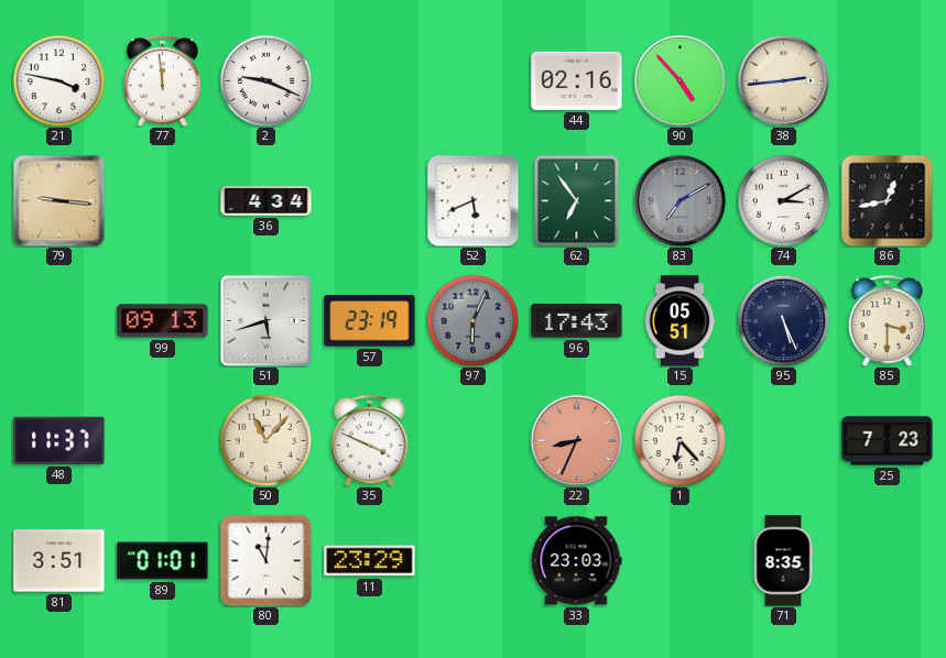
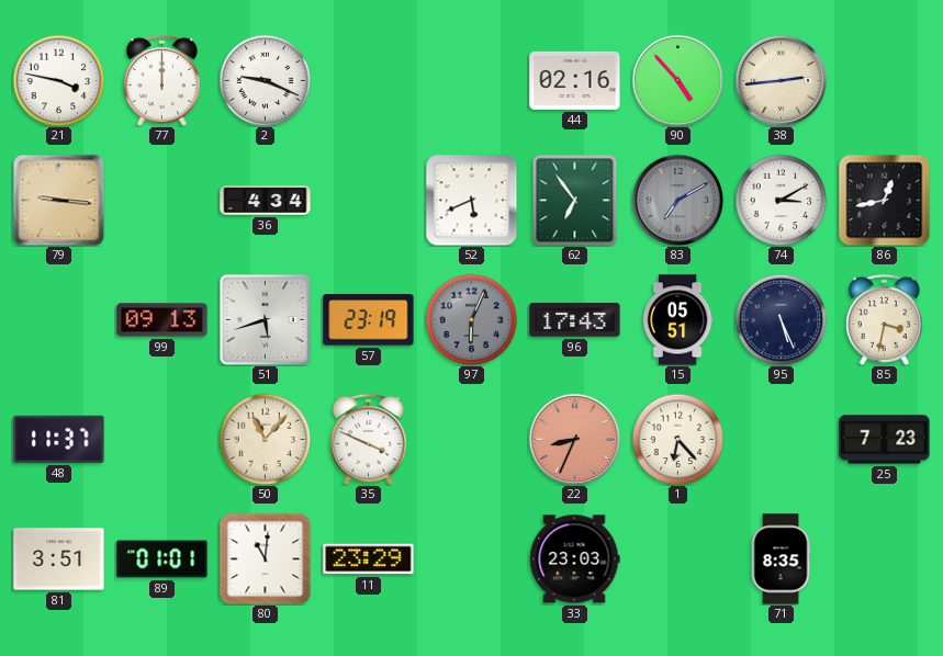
77: 11:59 -> 12:00 (161, 80)
85: 3:30 -> 3:32 (884, 319)
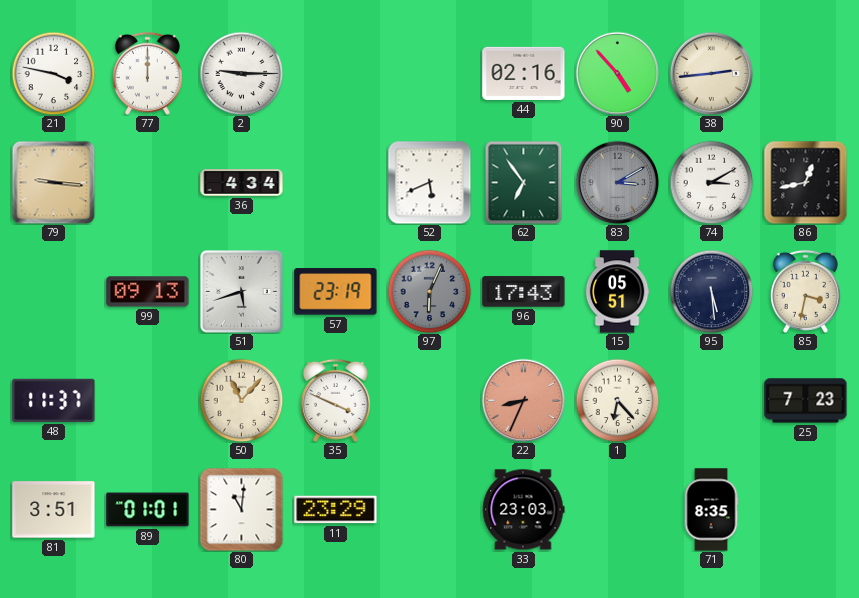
2: 9:19 -> 9:15 (241, 73)
83: 7:10 -> 3:10 (617, 182)
95: 5:26 -> 5:29 (711, 291)
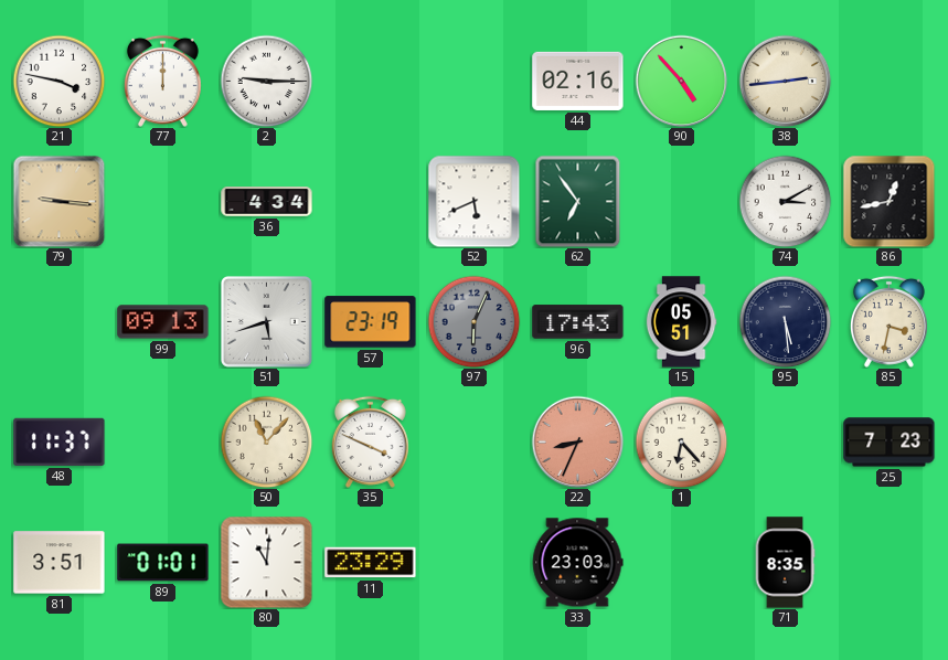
83: 3:10 -> none (617, 182)
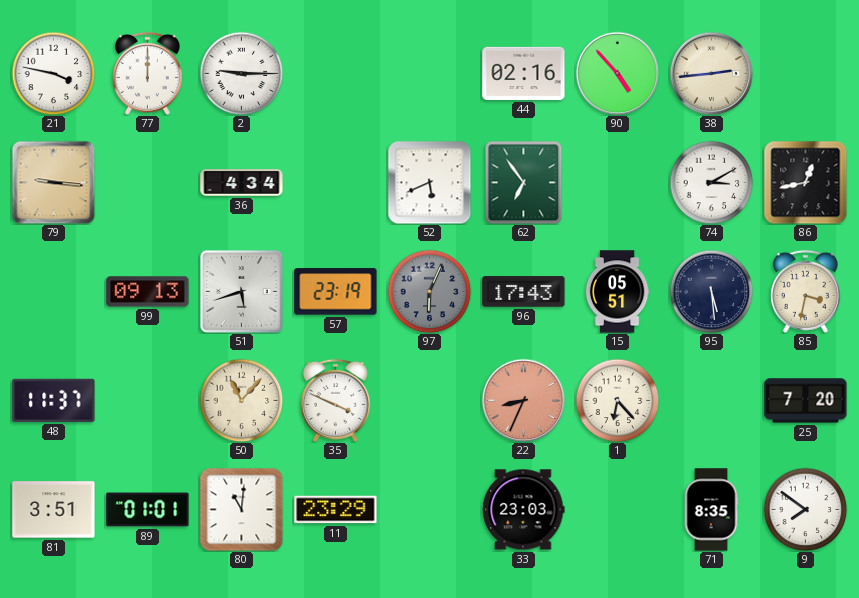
25: 7:23 -> 7:20 (806, 401)
9: none -> 7:51 (805, 509)
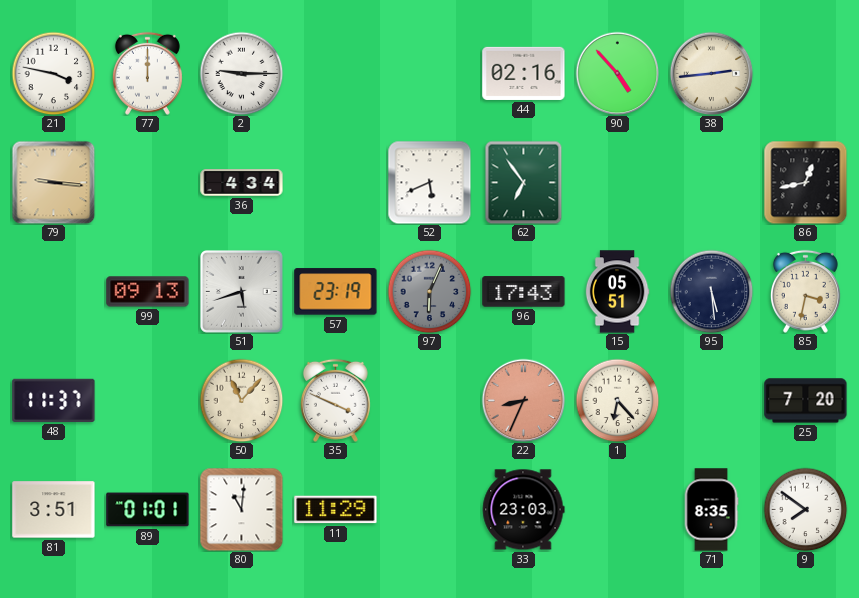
74: 3:10 -> none (711, 182)
11: 23:29 -> 11:29 (336, 510)
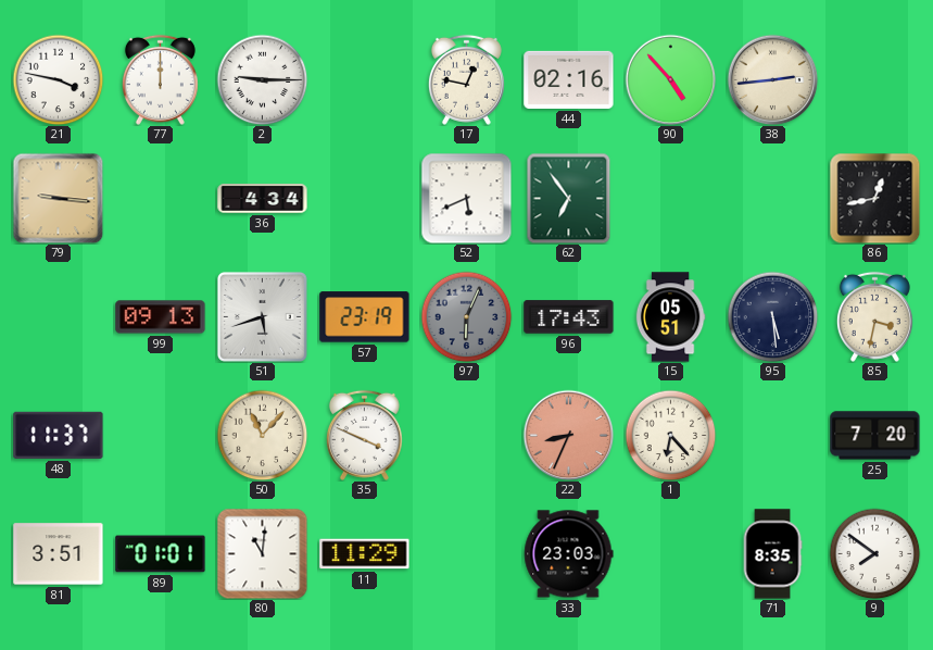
17: none -> 12:47 (466, 79)
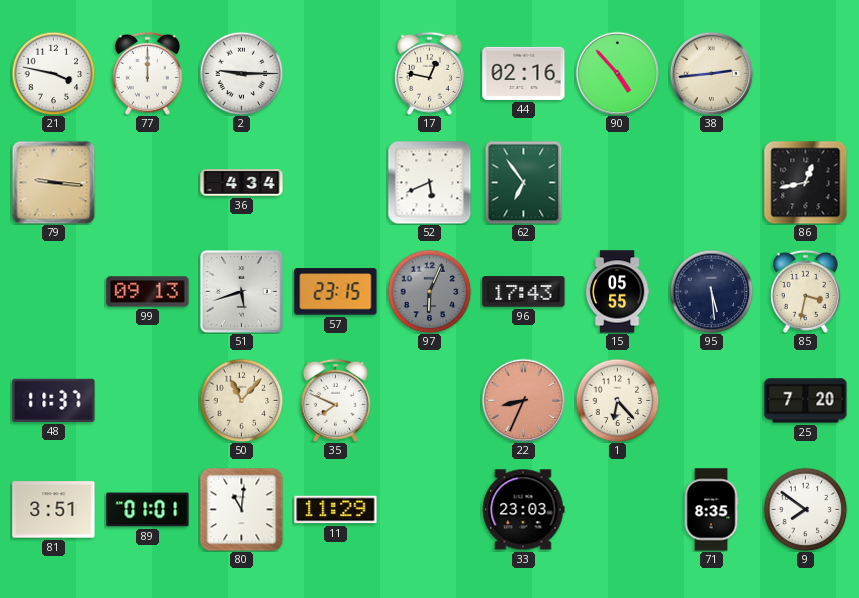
57: 23:19 -> 23:15 (336, 292)
15: 05:51 -> 05:55 (617, 292)
35: 3:49 -> 7:49 (335, 400)
